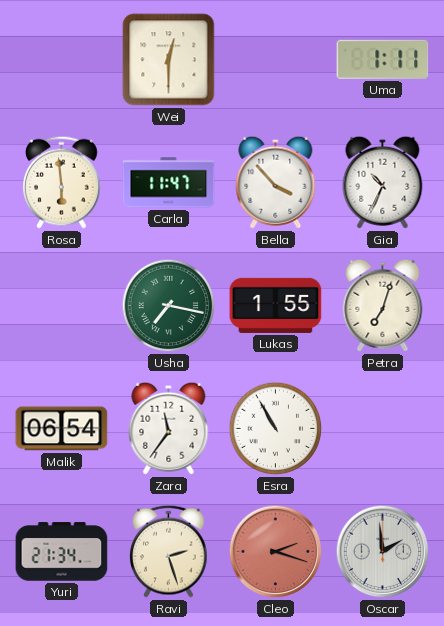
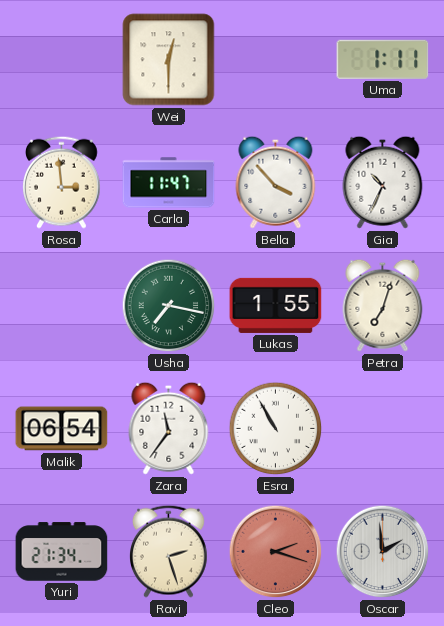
Rosa: 5:59 -> 2:59 (62, 182)
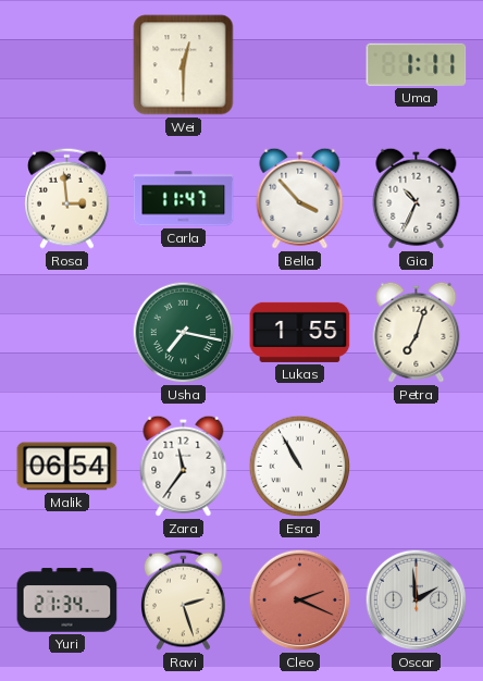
Cleo: 2:18 -> 2:19 (300, 600)
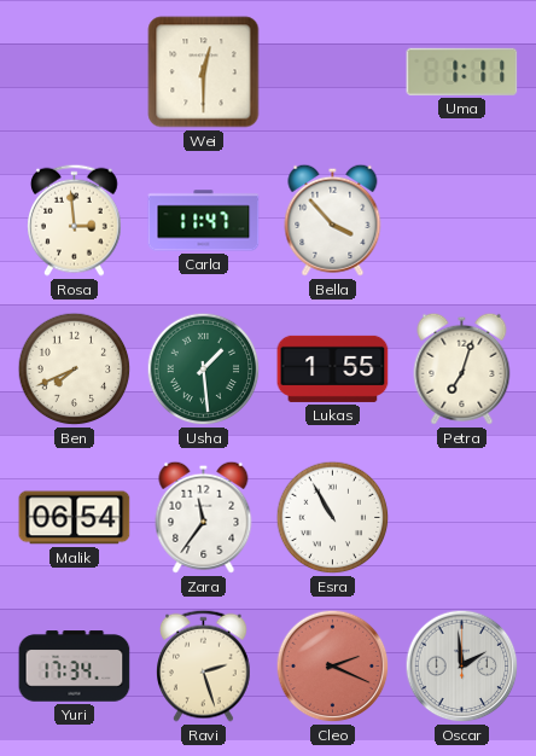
Gia: 10:34 -> none (417, 198)
Ben: none -> 7:41 (75, 370)
Usha: 7:17 -> 1:29 (204, 370)
Yuri: 21:34 -> 17:34 (75, 667)
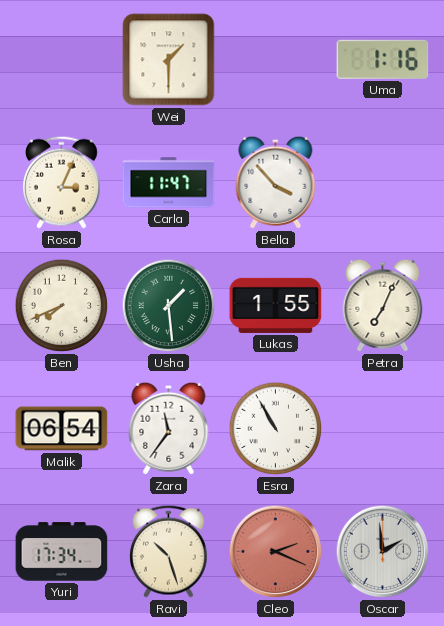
Wei: 12:30 -> 1:30 (169, 60)
Uma: 1:11 -> 1:16 (383, 59)
Rosa: 2:59 -> 3:04 (62, 182)
Petra: 7:03 -> 7:04 (383, 305)
Ravi: 2:27 -> 10:27 (169, 551)
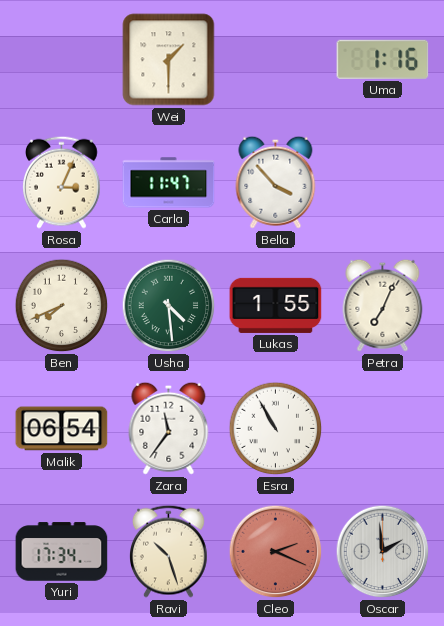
Usha: 1:29 -> 4:29 (169, 306)
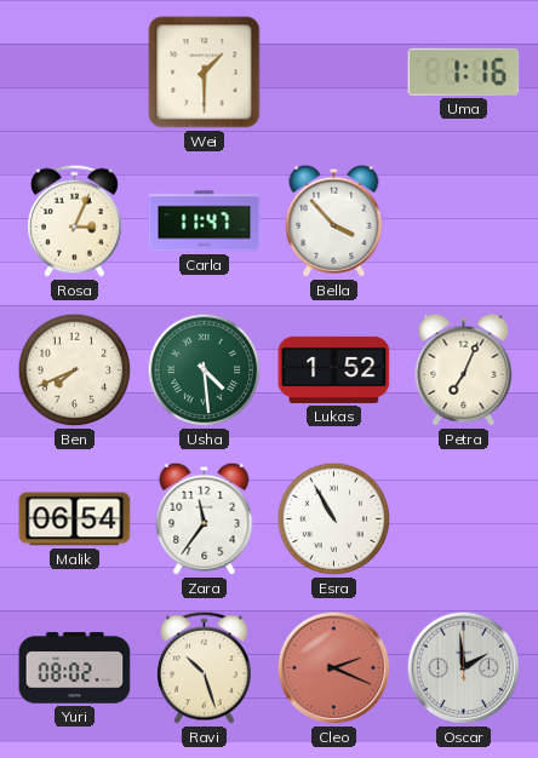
Lukas: 1:55 -> 1:52 (334, 369)
Yuri: 17:34 -> 08:02 (75, 668)
